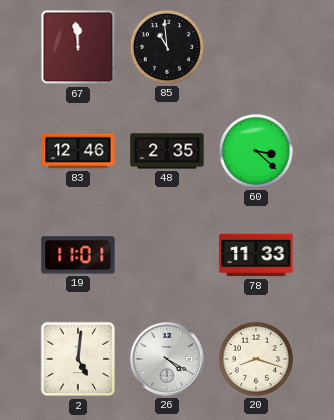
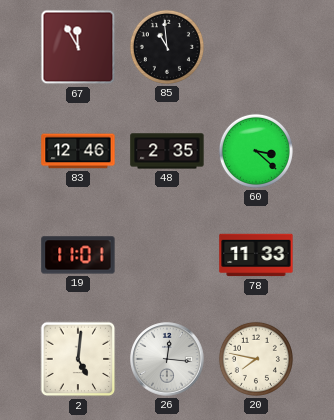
67: 11:59 -> 11:55 (78, 47)
26: 4:20 -> 12:16 (167, 359)
20: 8:18 -> 7:47 (256, 359)
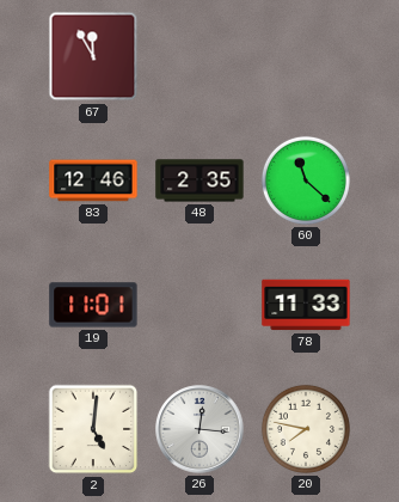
85: 10:59 -> none (167, 47)
60: 3:22 -> 11:22 (306, 180)
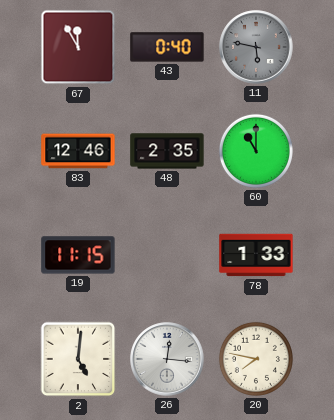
43: none -> 0:40 (167, 47)
11: none -> 5:47 (256, 47)
60: 11:22 -> 11:00 (256, 151)
19: 11:01 -> 11:15 (78, 255)
78: 11:33 -> 1:33 (256, 255)
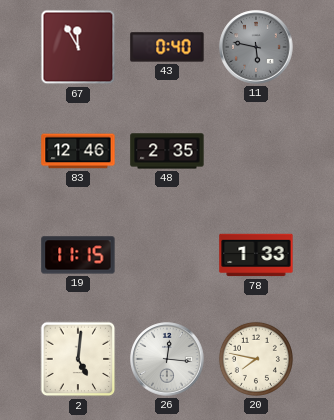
60: 11:00 -> none (256, 151)
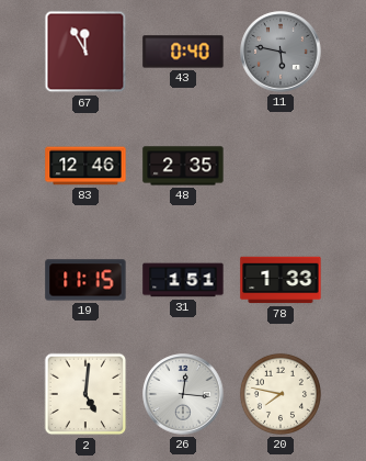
31: none -> 1:51 (183, 280)
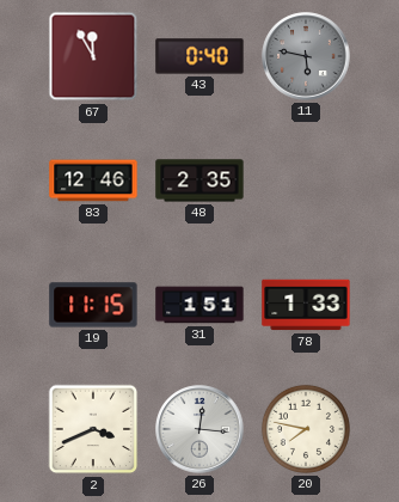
2: 5:01 -> 3:41 (93, 429)
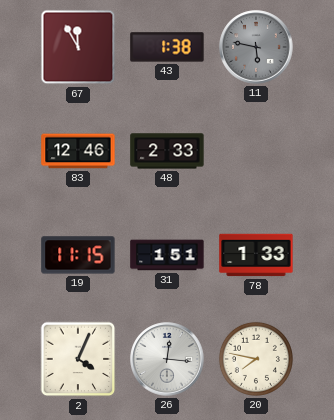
43: 0:40 -> 1:38 (167, 47)
48: 2:35 -> 2:33 (167, 151)
2: 3:41 -> 4:04 (78, 359)
